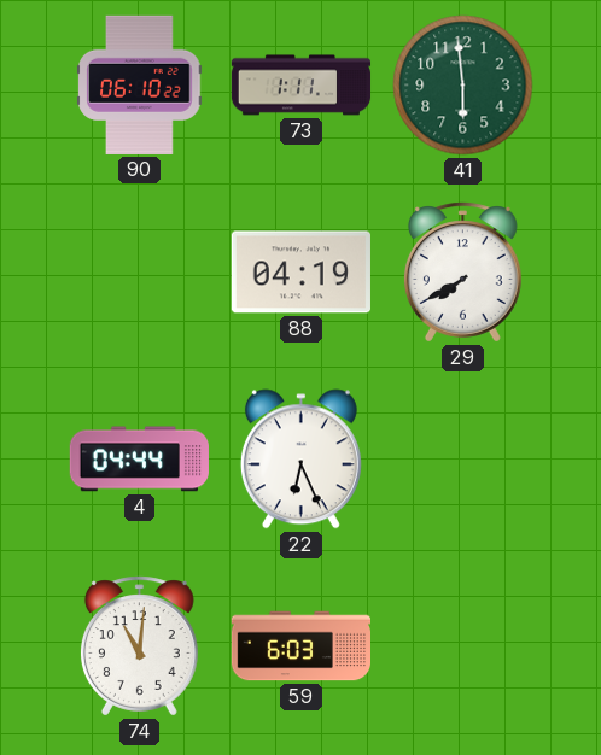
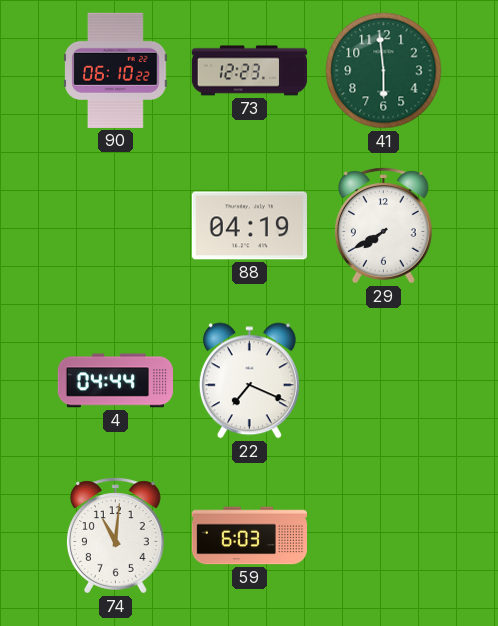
73: 1:11 -> 12:23 (250, 71)
22: 6:26 -> 7:19 (249, 381)
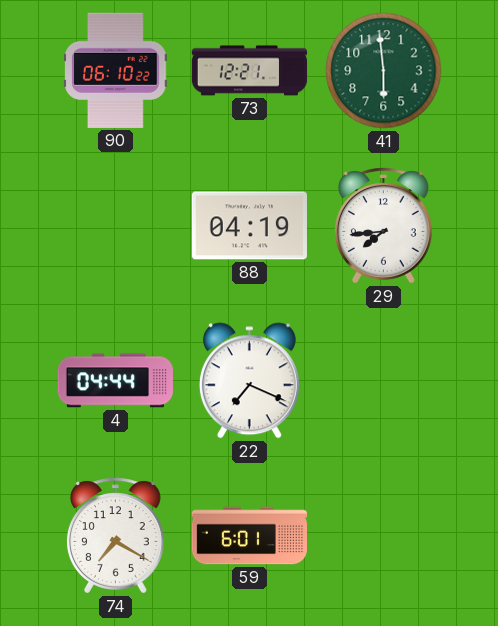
73: 12:23 -> 12:21 (250, 71)
29: 7:40 -> 7:44 (383, 226)
74: 11:01 -> 7:20 (115, 536)
59: 6:03 -> 6:01 (249, 536)
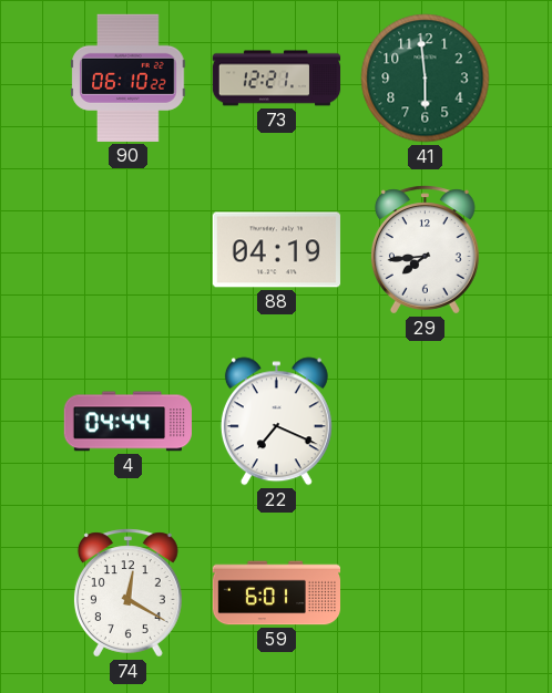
74: 7:20 -> 12:20 (127, 593)
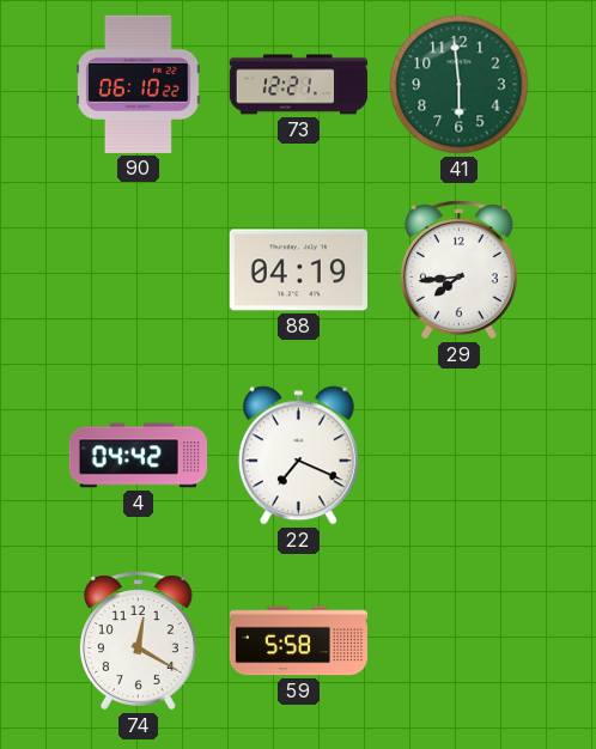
4: 04:44 -> 04:42 (138, 456)
59: 6:01 -> 5:58 (298, 641)
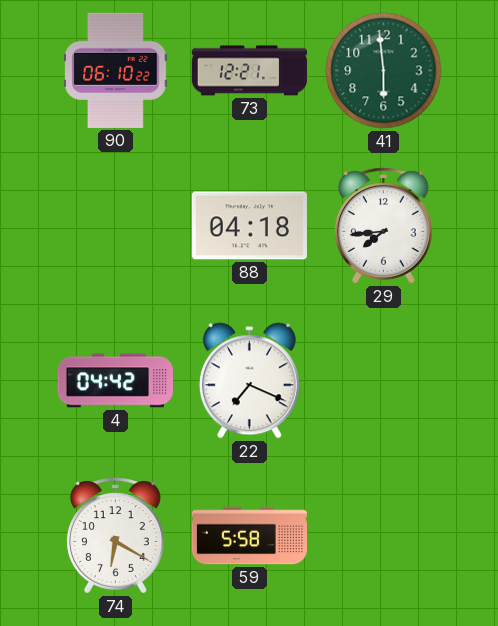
88: 04:19 -> 04:18 (249, 226)
74: 12:20 -> 6:20 (115, 536)
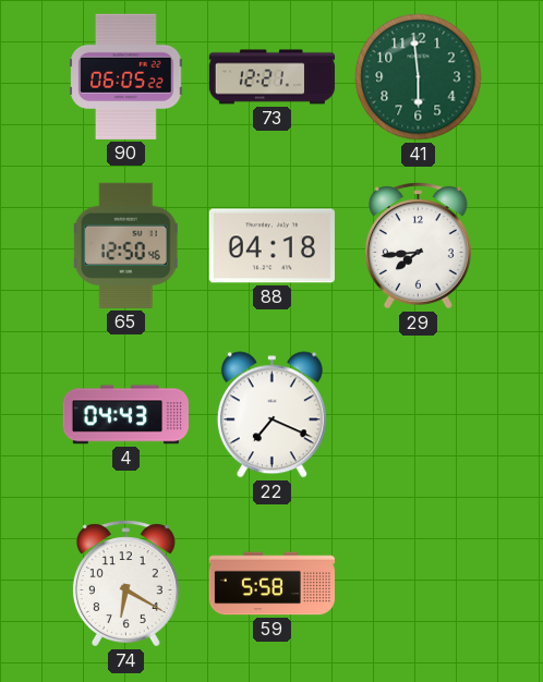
90: 06:10 -> 06:05 (126, 76)
65: none -> 12:50 (125, 245)
4: 04:42 -> 04:43 (125, 415)
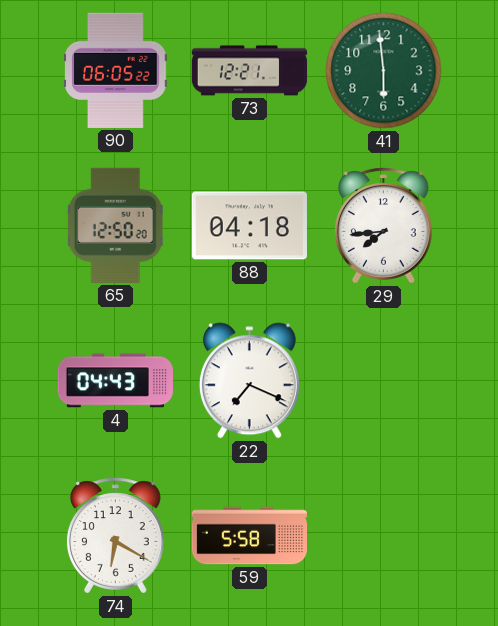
65: 12:50:46 -> 12:50:20 (115, 225)
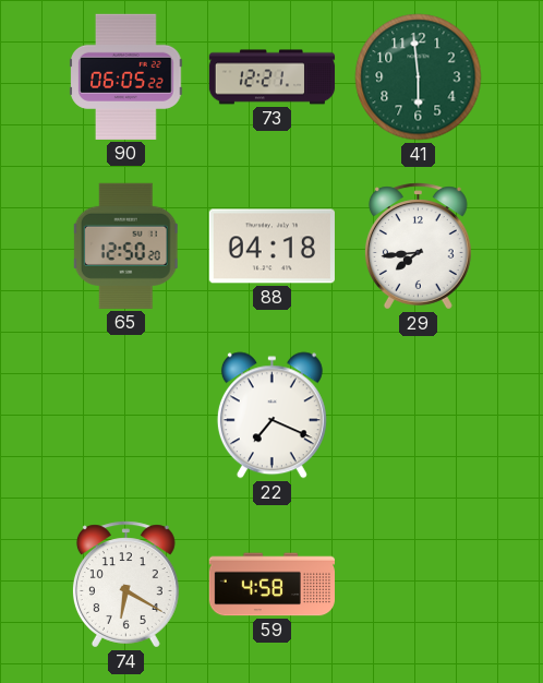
4: 04:43 -> none (115, 381)
59: 5:58 -> 4:58 (271, 585)
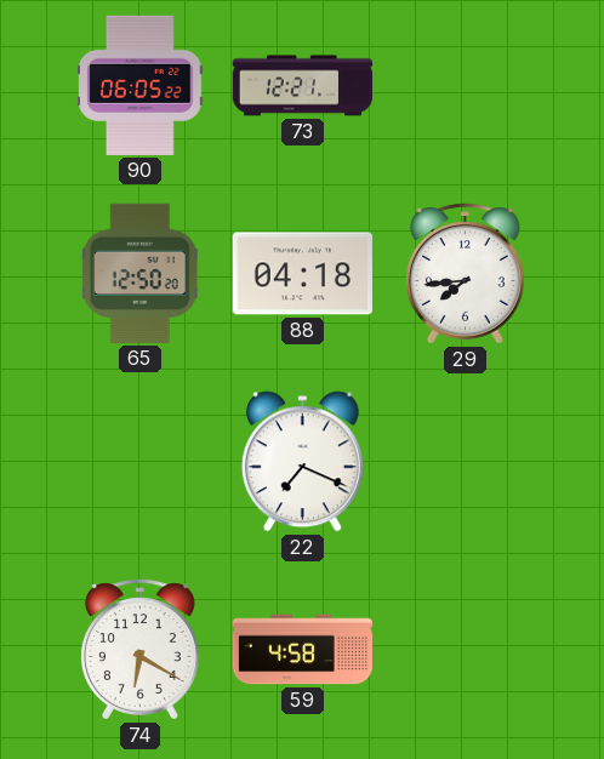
41: 5:59 -> none (419, 77)
